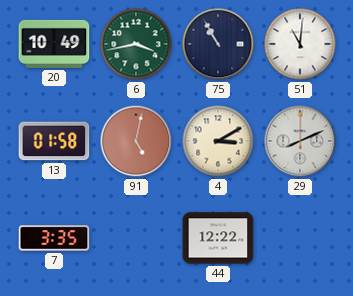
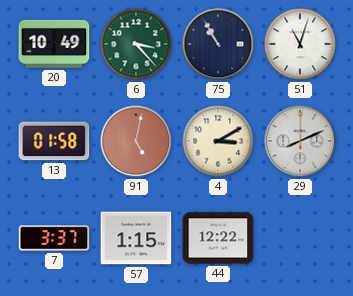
6: 3:43 -> 3:23 (136, 44)
51: 11:01 -> 11:03 (300, 44)
7: 3:35 -> 3:37 (54, 238)
57: none -> 1:15 (136, 238)
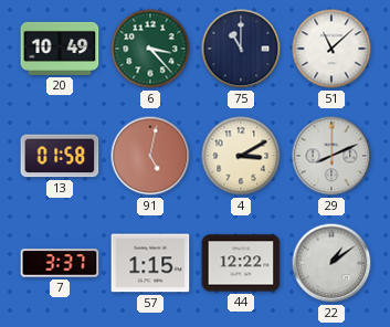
75: 10:55 -> 11:00 (241, 49)
51: 11:03 -> 11:08 (331, 49)
22: none -> 1:09 (331, 263)
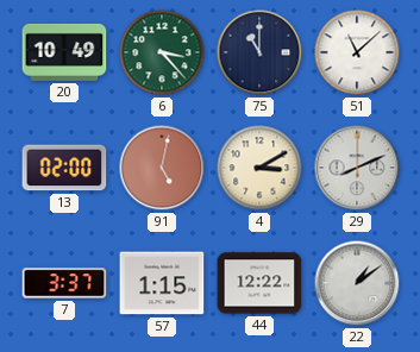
13: 01:58 -> 02:00 (64, 168)
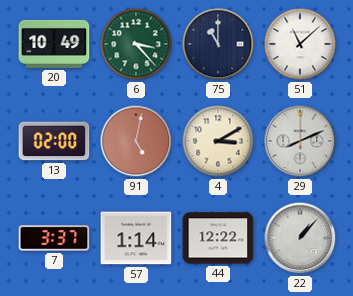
57: 1:15 -> 1:14 (136, 238)
22: 1:09 -> 1:07 (300, 238)
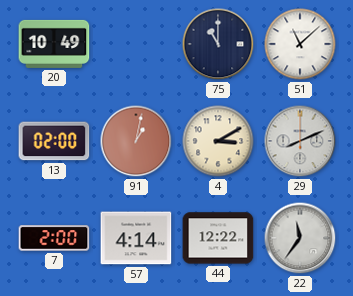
6: 3:23 -> none (136, 44)
91: 5:02 -> 1:02 (136, 141)
7: 3:37 -> 2:00 (54, 238)
57: 1:14 -> 4:14 (136, 238)
22: 1:07 -> 11:36 (300, 238)
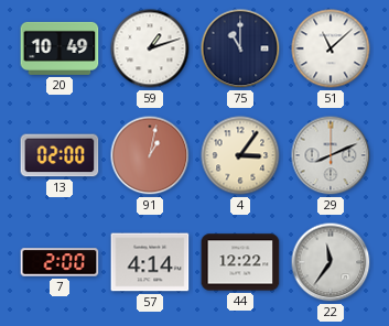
59: none -> 1:12 (150, 48)
4: 3:10 -> 3:06 (240, 155)
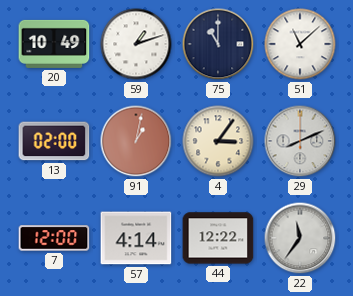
7: 2:00 -> 12:00 (54, 238)
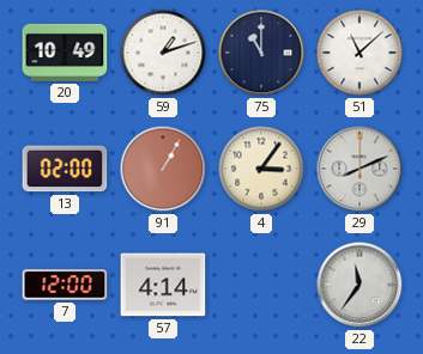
91: 1:02 -> 1:05 (163, 169)
44: 12:22 -> none (218, 238)
